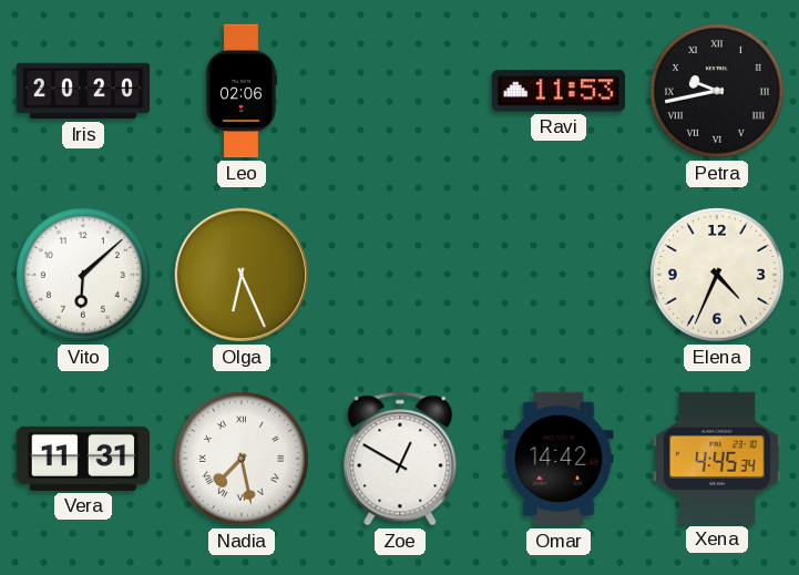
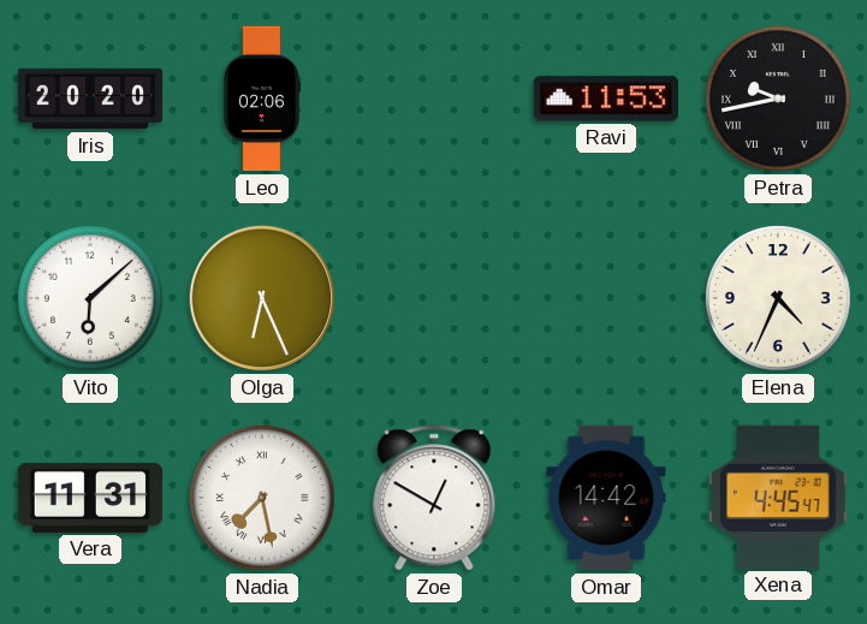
Xena: 4:45:34 -> 4:45:47 (778, 497)
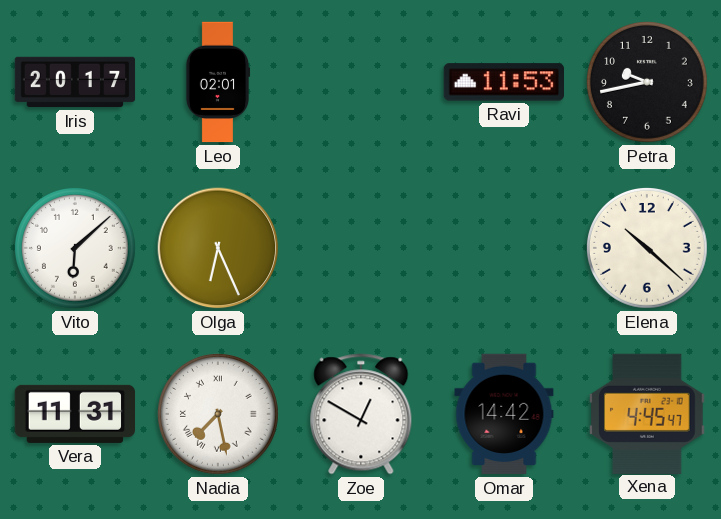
Iris: 20:20 -> 20:17 (75, 82)
Leo: 02:06 -> 02:01 (218, 82)
Petra numerals: Roman -> Arabic (648, 83)
Elena: 4:34 -> 10:22 (648, 249)
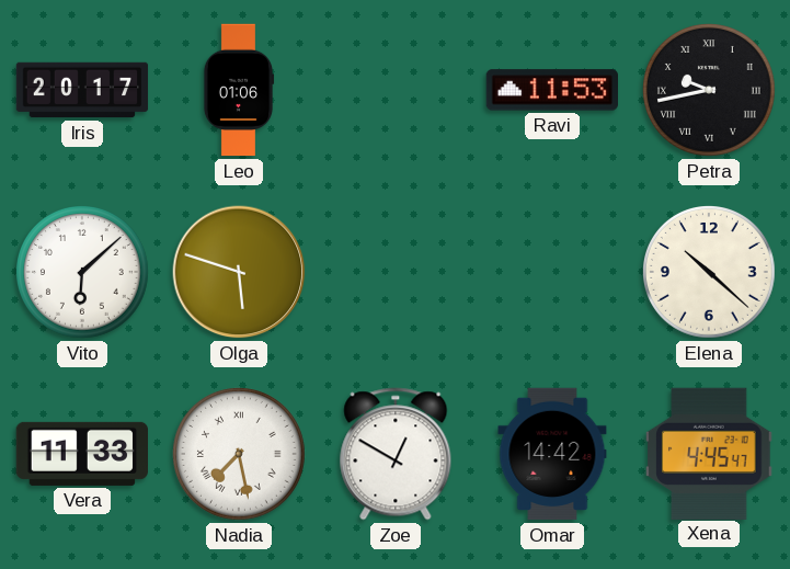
Leo: 02:01 -> 01:06 (239, 90)
Petra numerals: Arabic -> Roman (710, 91)
Olga: 6:26 -> 5:48 (239, 272)
Vera: 11:31 -> 11:33 (81, 454)
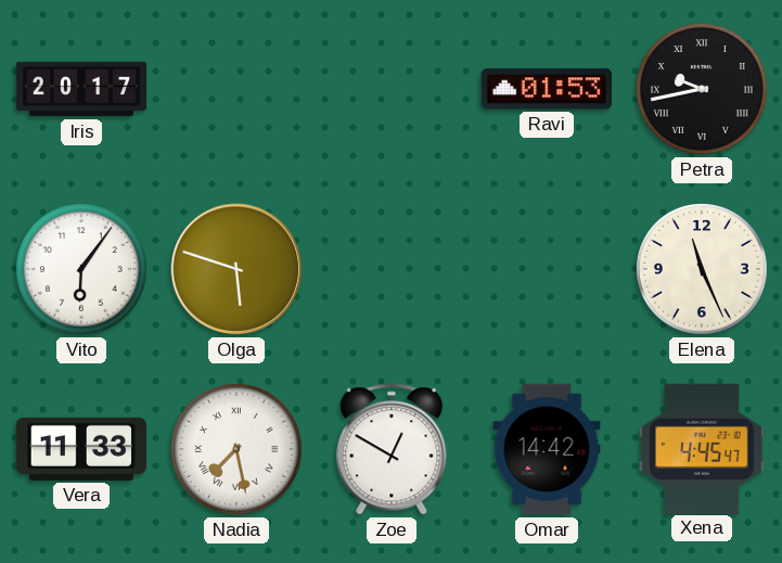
Leo: 01:06 -> none (239, 90)
Ravi: 11:53 -> 01:53 (546, 89)
Vito: 6:08 -> 6:06 (82, 270)
Elena: 10:22 -> 11:26 (703, 270)
